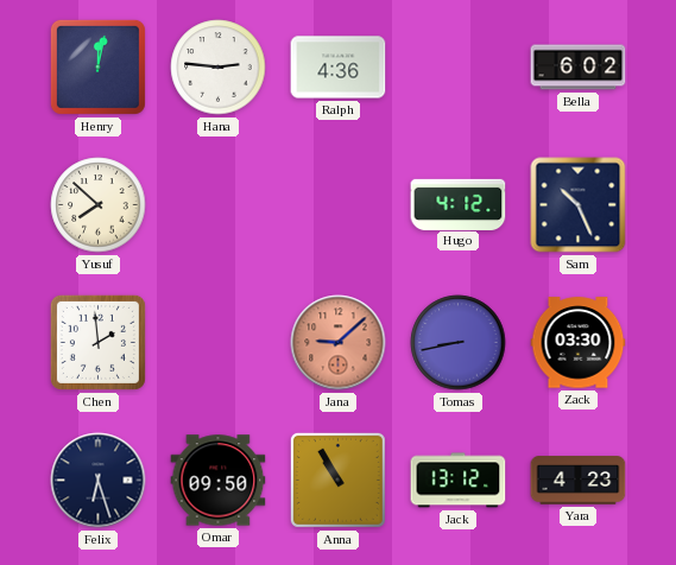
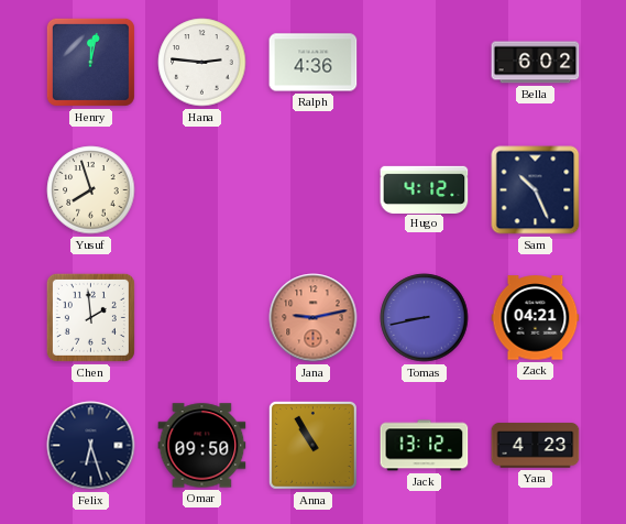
Yusuf: 7:52 -> 7:57 (91, 190)
Jana: 9:08 -> 9:13 (314, 318)
Zack: 03:30 -> 04:21 (536, 318)
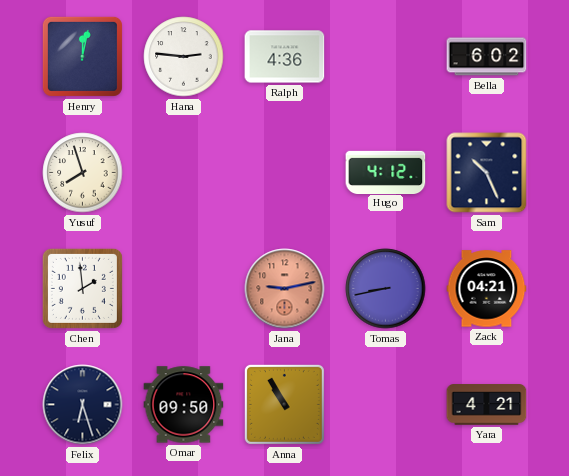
Jack: 13:12 -> none (425, 446)
Yara: 4:23 -> 4:21 (487, 405)
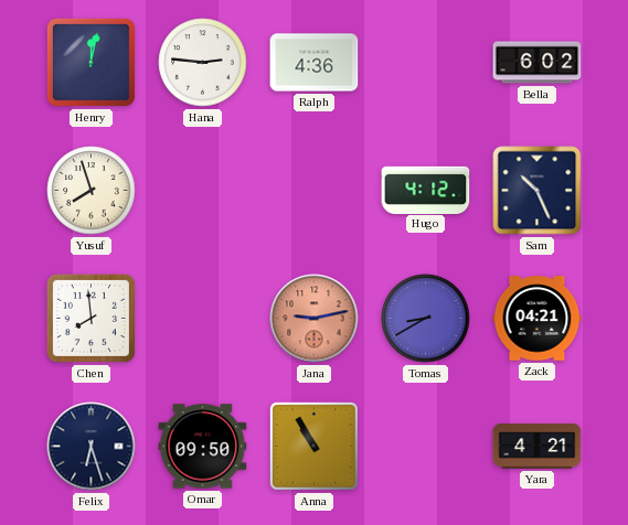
Chen: 1:59 -> 7:59 (91, 318)
Tomas: 8:43 -> 8:40 (426, 319)
